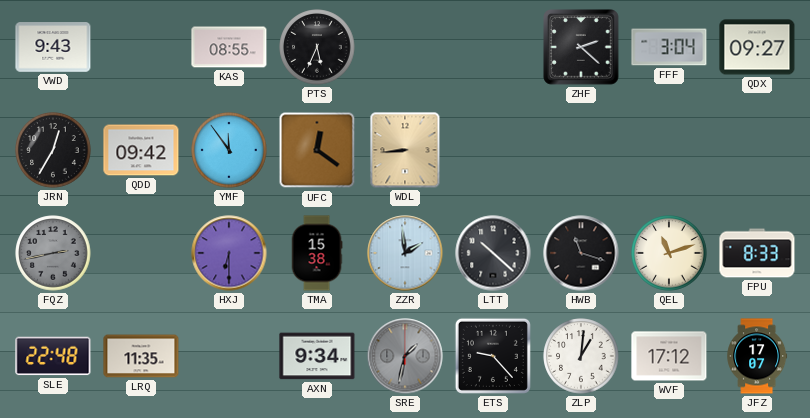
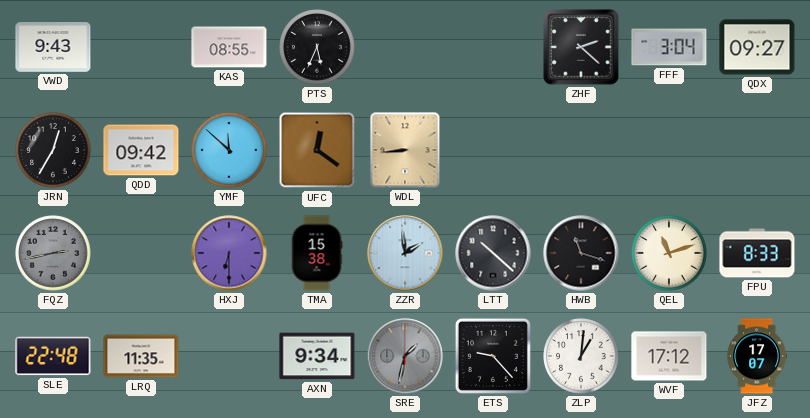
YMF: 11:54 -> 11:52 (229, 150)
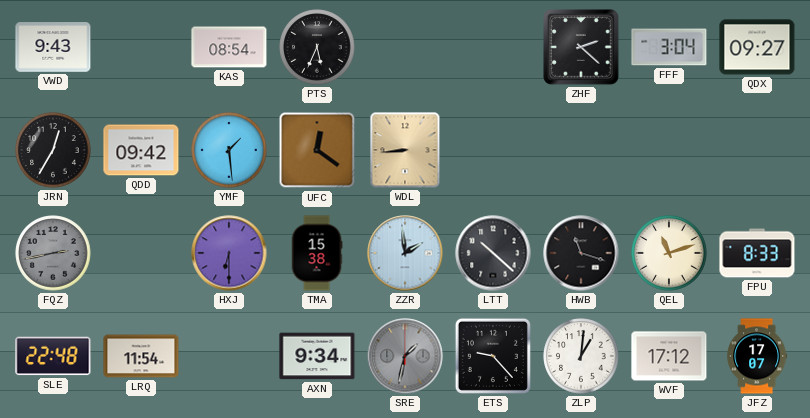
KAS: 08:55 -> 08:54 (229, 47)
YMF: 11:52 -> 1:29 (229, 150)
LRQ: 11:35 -> 11:54 (141, 356)
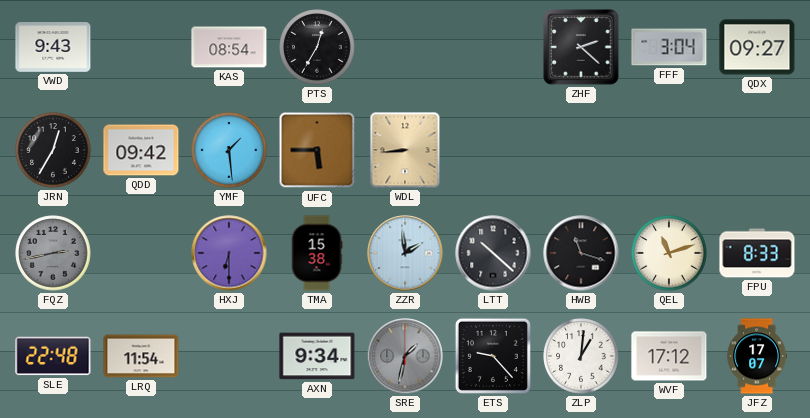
PTS: 5:34 -> 12:35 (317, 47)
UFC: 12:21 -> 5:45 (317, 150)
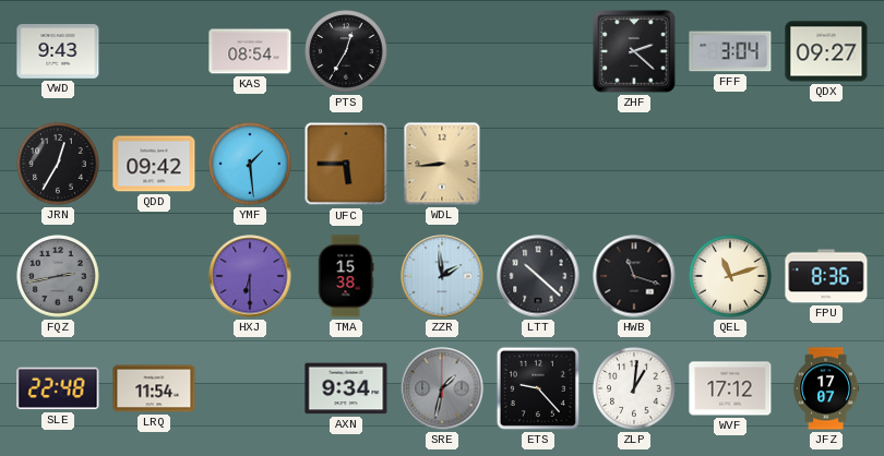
FPU: 8:33 -> 8:36 (826, 276)
